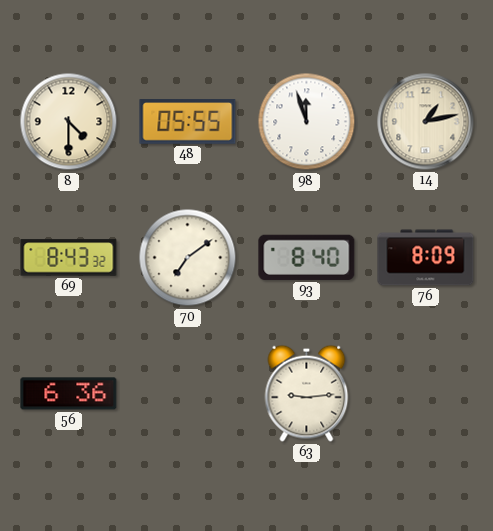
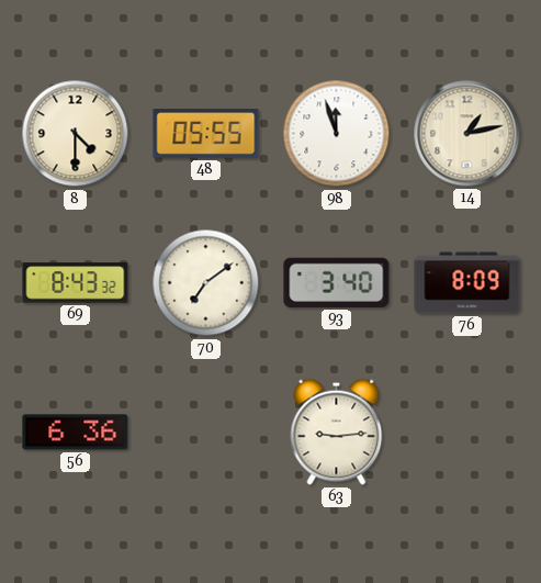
93: 8:40 -> 3:40 (337, 282)
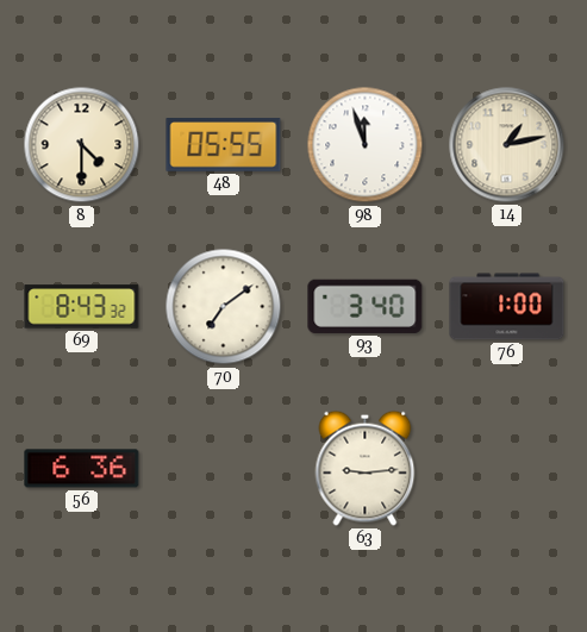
76: 8:09 -> 1:00 (507, 307)
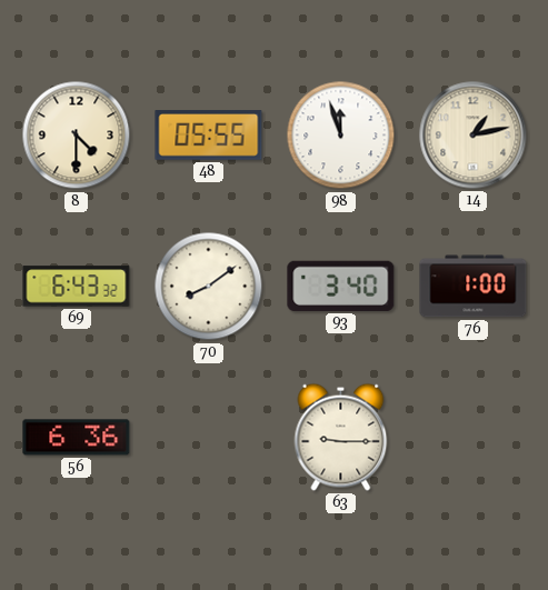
69: 8:43 -> 6:43 (77, 287)
70: 7:09 -> 8:09 (209, 287)
63: 9:14 -> 9:15 (341, 437)
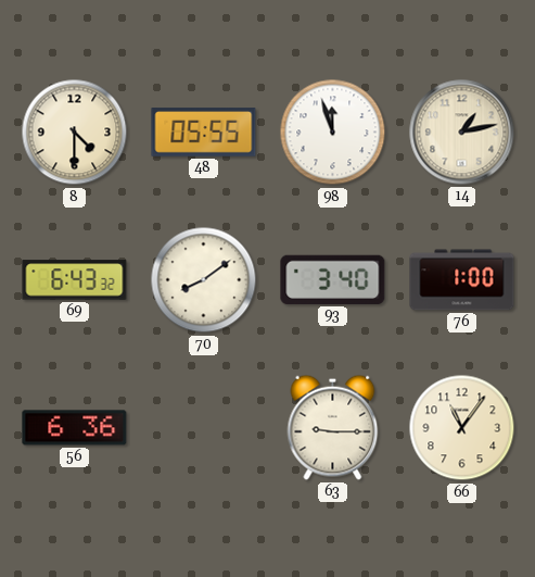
66: none -> 11:06 (462, 428)
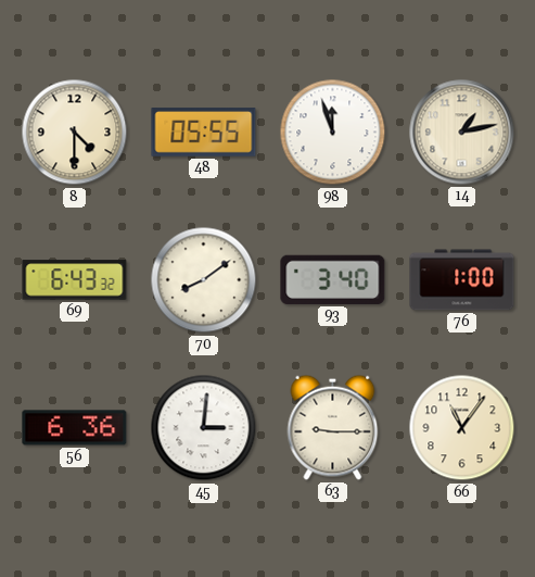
45: none -> 3:01 (204, 428)
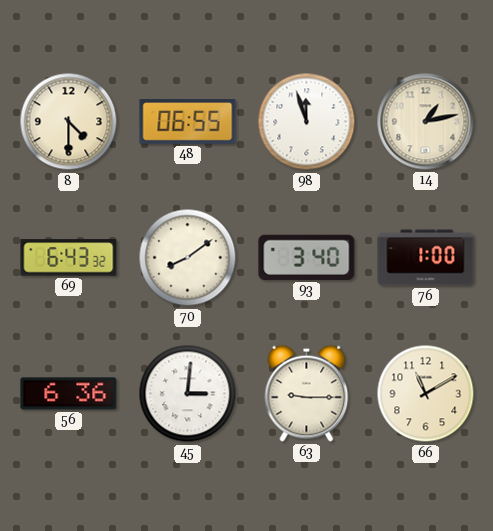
48: 05:55 -> 06:55 (188, 122)
66: 11:06 -> 11:10 (426, 394)
